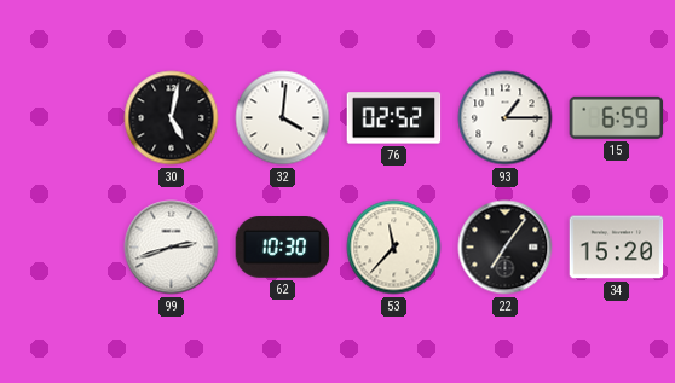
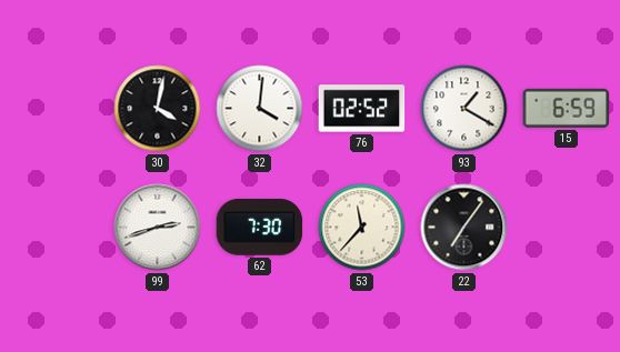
30: 5:02 -> 4:02 (158, 109)
93: 1:15 -> 1:20 (464, 109)
62: 10:30 -> 7:30 (260, 228)
34: 15:20 -> none (617, 248)
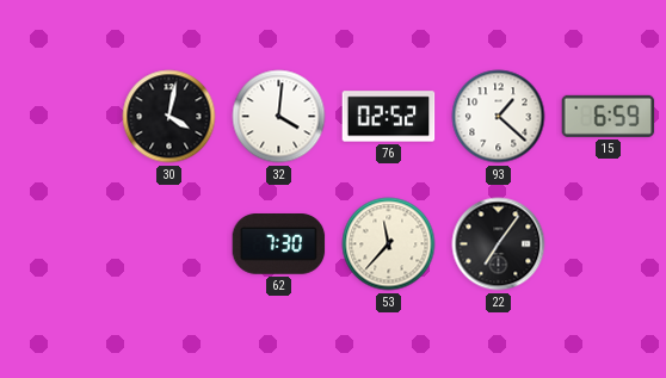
93: 1:20 -> 1:22 (499, 117)
99: 2:42 -> none (158, 228)
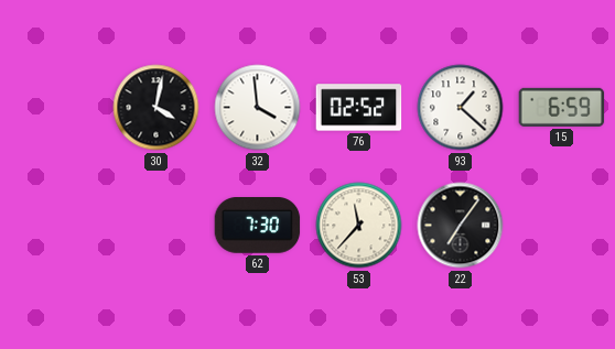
32: 4:01 -> 3:59 (258, 108)
